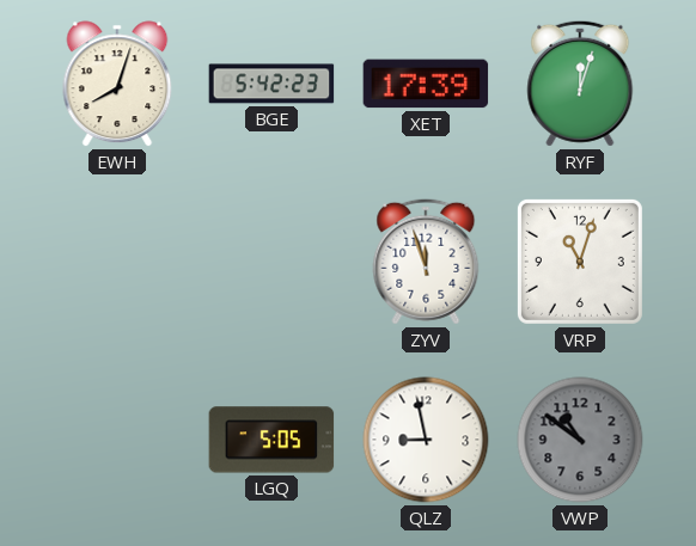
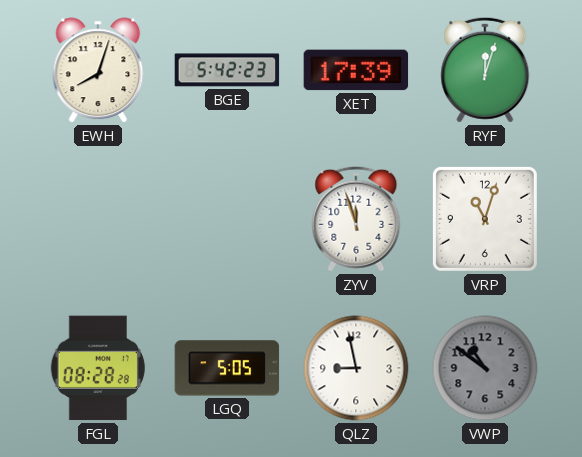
FGL: none -> 08:28 (98, 368)
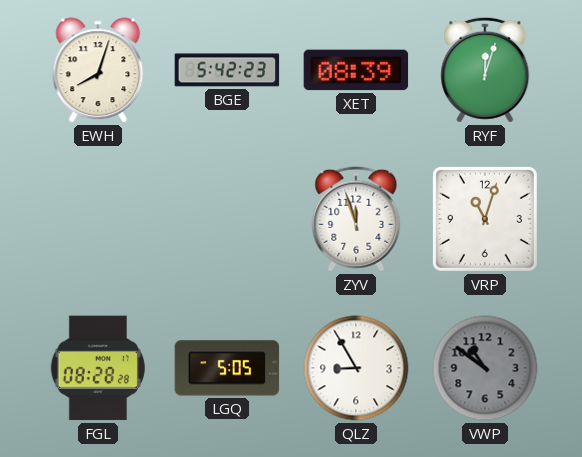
XET: 17:39 -> 08:39 (356, 70)
QLZ: 8:58 -> 8:55 (356, 368)
